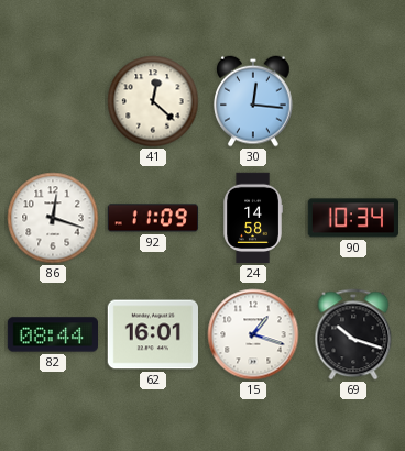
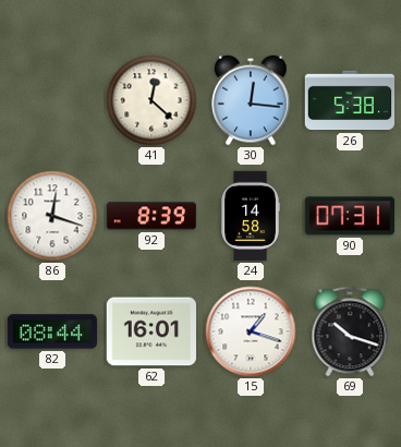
26: none -> 5:38 (349, 100)
92: 11:09 -> 8:39 (150, 216)
90: 10:34 -> 07:31 (349, 216)
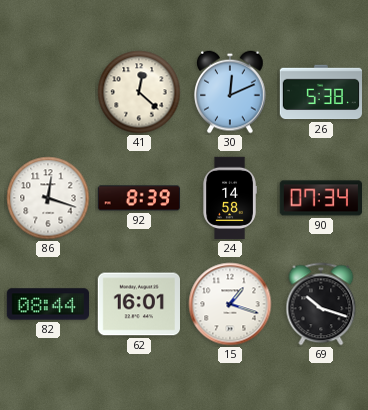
30: 12:16 -> 12:11 (230, 92)
90: 07:31 -> 07:34 (320, 198)
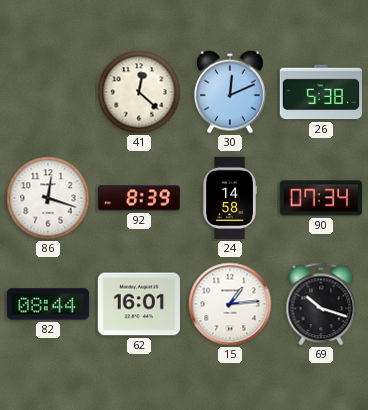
15: 1:18 -> 1:14 (230, 304)
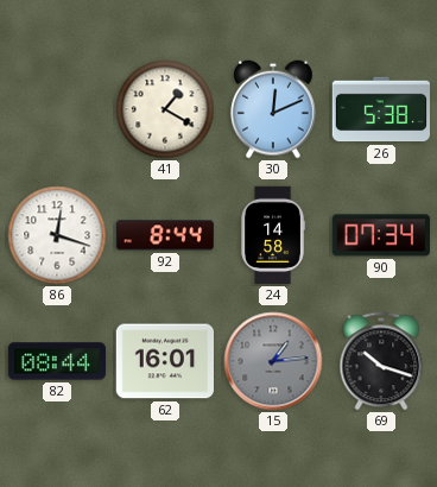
41: 12:22 -> 1:20 (165, 109)
92: 8:39 -> 8:44 (164, 235)
15 dial: white -> grey (273, 361)
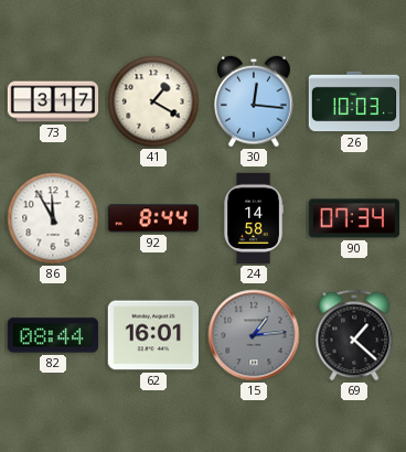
73: none -> 3:17 (53, 101)
30: 12:11 -> 12:16 (254, 101)
26: 5:38 -> 10:03 (353, 101)
86: 12:18 -> 11:55 (53, 218)
69: 10:18 -> 1:22 (354, 335)
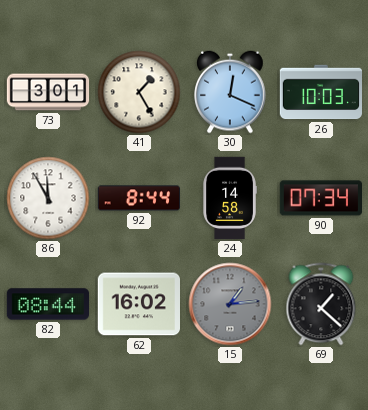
73: 3:17 -> 3:01 (48, 92)
41: 1:20 -> 1:25 (139, 92)
30: 12:16 -> 12:19 (230, 92)
62: 16:01 -> 16:02 (138, 304)
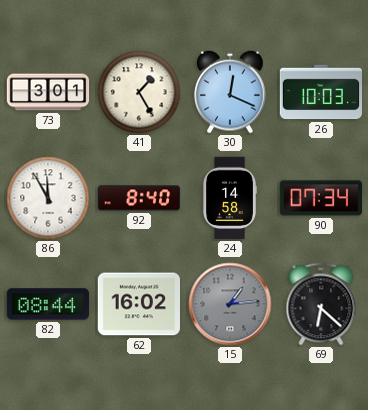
92: 8:44 -> 8:40 (138, 198)
69: 1:22 -> 6:22 (321, 304)
